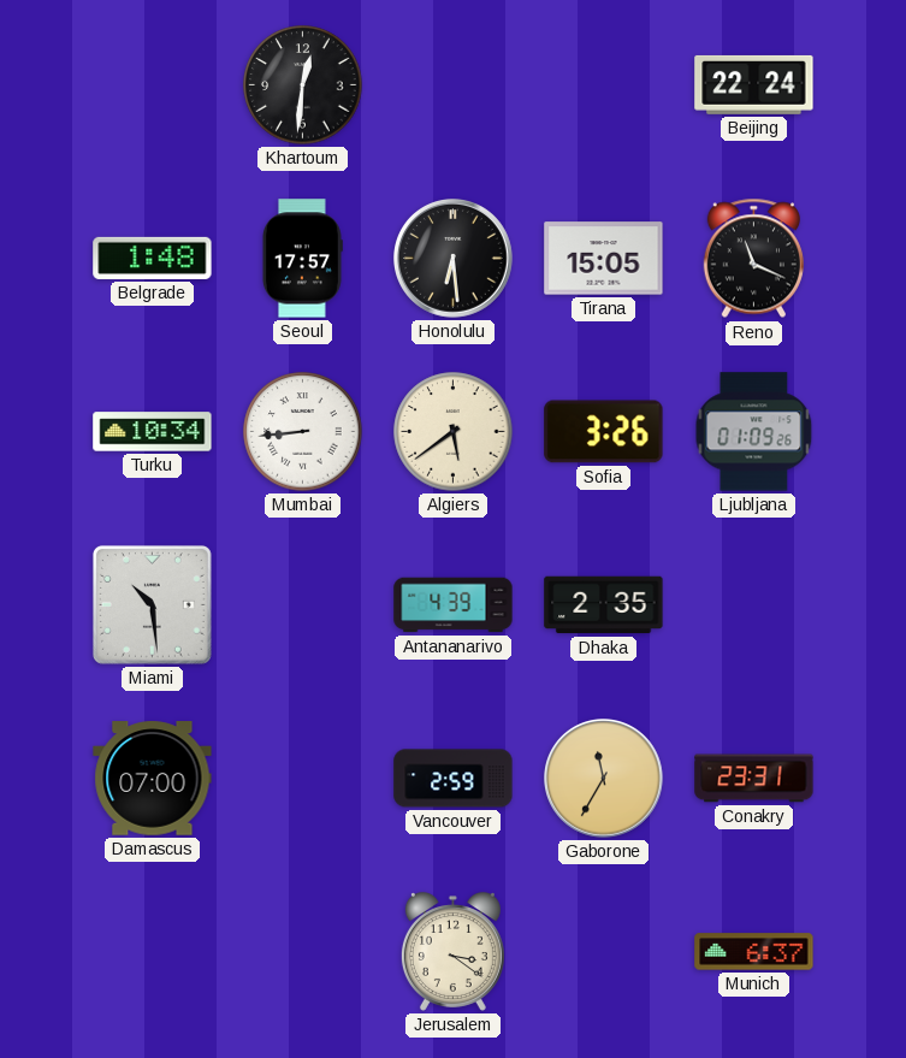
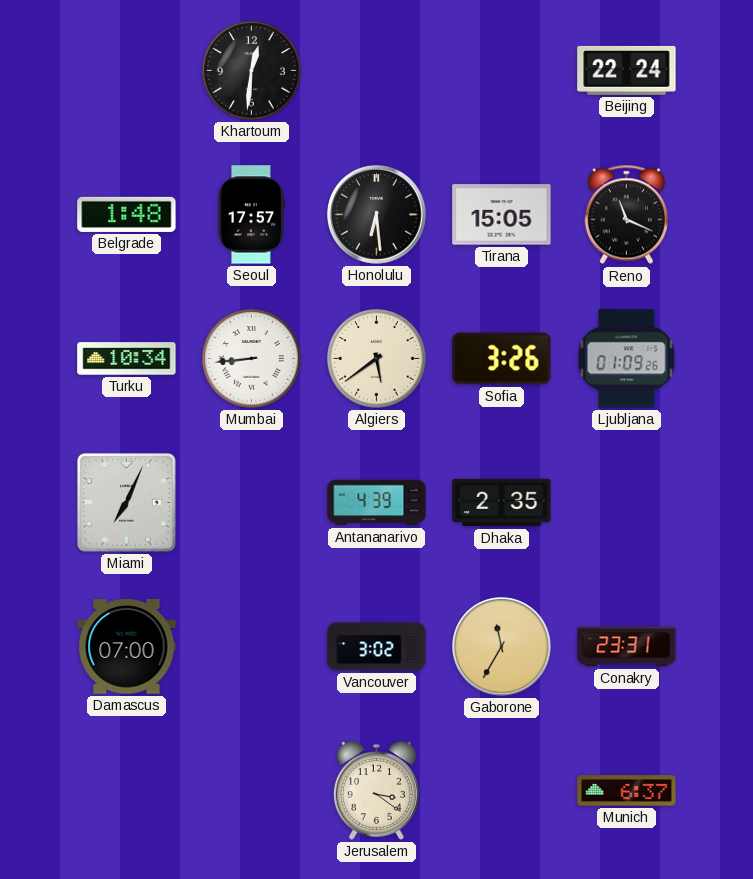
Miami: 10:29 -> 7:04 (126, 502)
Vancouver: 2:59 -> 3:02 (377, 647)
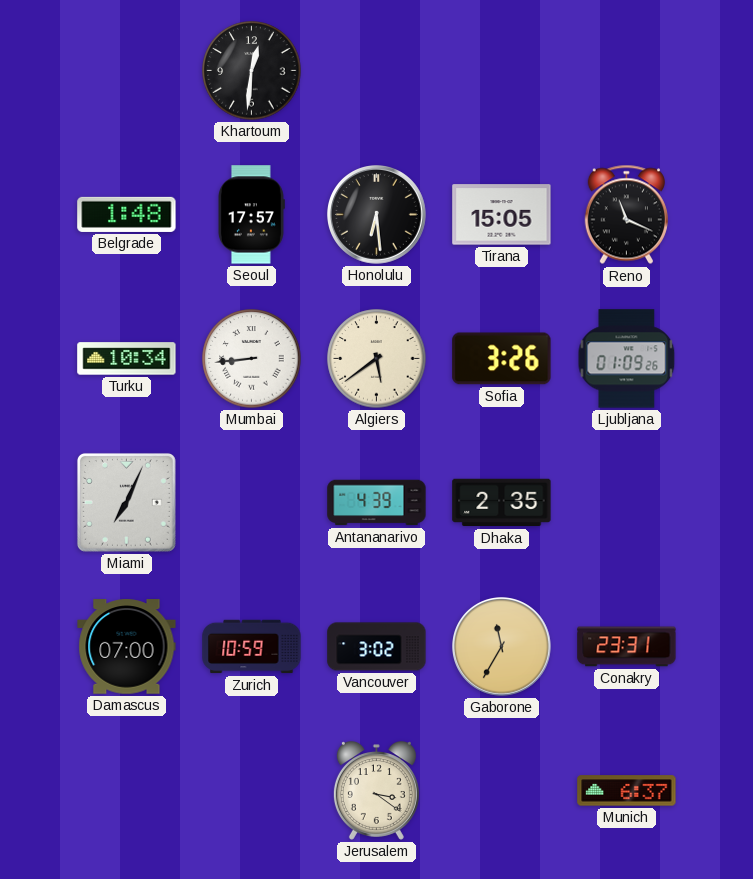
Beijing: 22:24 -> none (627, 70)
Zurich: none -> 10:59 (252, 647)
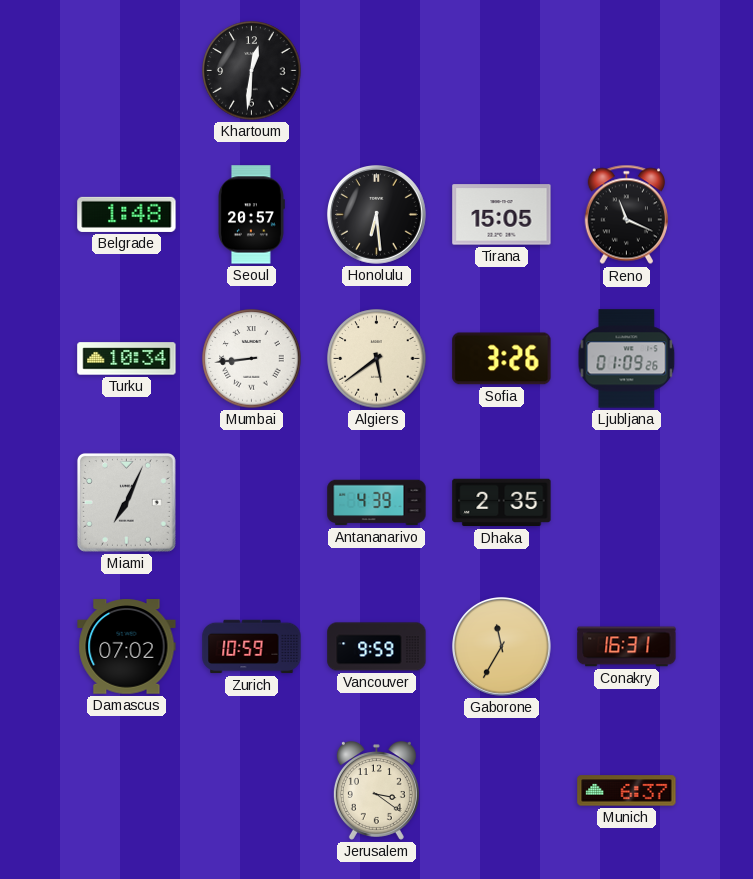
Seoul: 17:57 -> 20:57 (251, 215)
Damascus: 07:00 -> 07:02 (127, 647)
Vancouver: 3:02 -> 9:59 (377, 647)
Conakry: 23:31 -> 16:31 (627, 647)
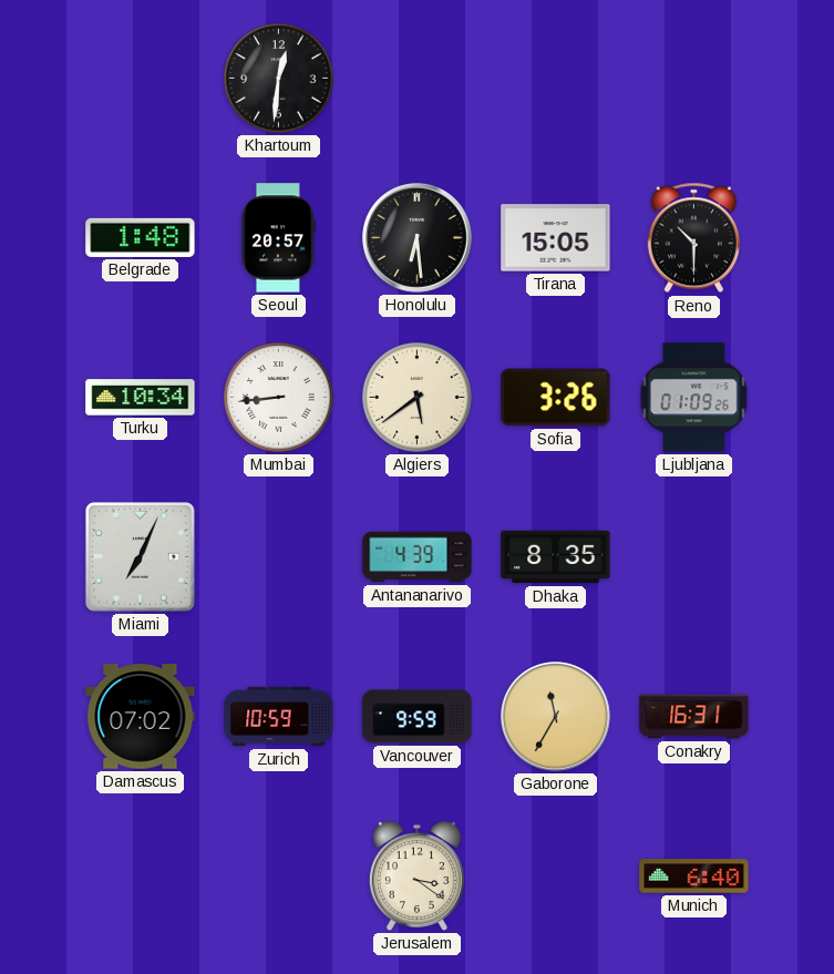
Reno: 11:19 -> 10:30 (693, 238)
Dhaka: 2:35 -> 8:35 (556, 557)
Munich: 6:37 -> 6:40 (694, 876)
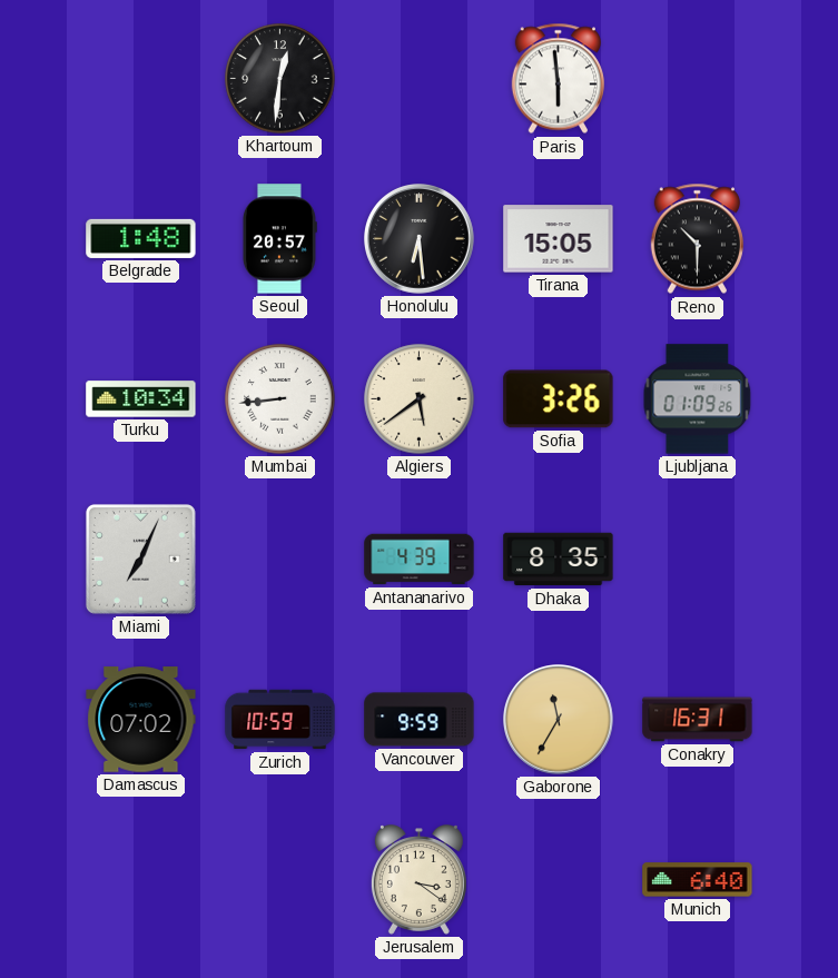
Paris: none -> 5:59 (558, 79)
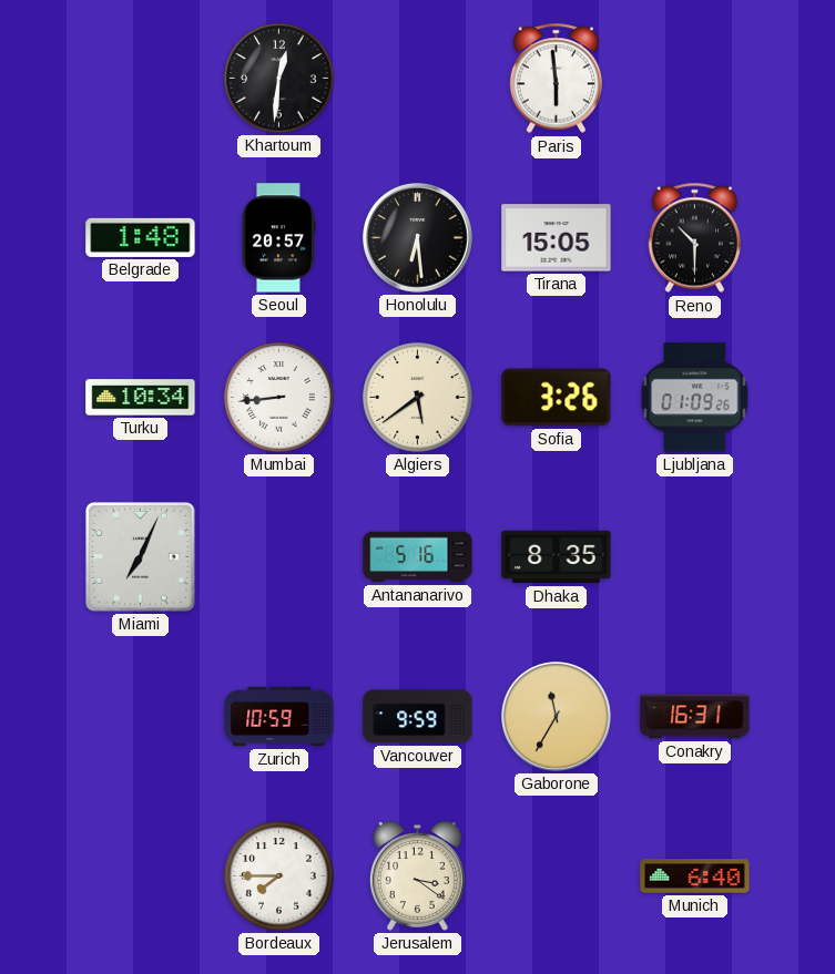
Antananarivo: 4:39 -> 5:16 (418, 557)
Damascus: 07:02 -> none (141, 720)
Bordeaux: none -> 7:45 (279, 876)
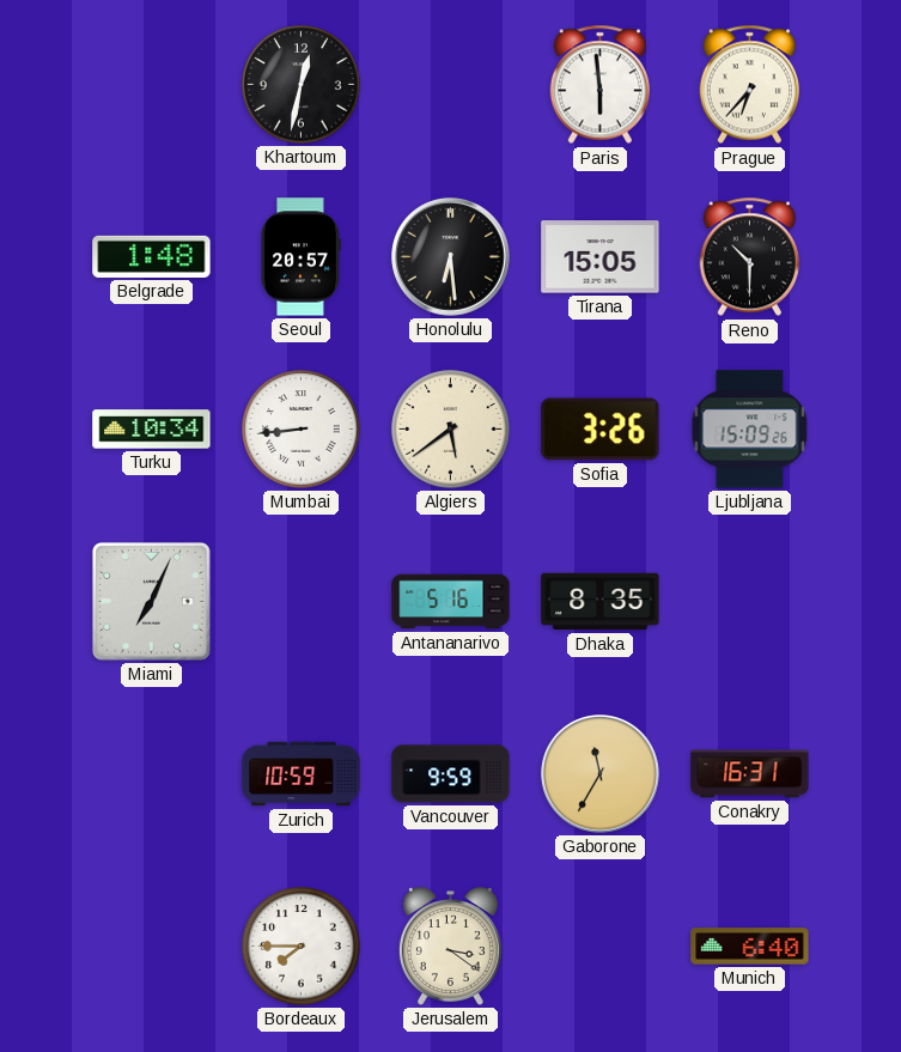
Khartoum: 12:31 -> 12:32 (302, 85)
Prague: none -> 6:37 (749, 85)
Ljubljana: 01:09 -> 15:09 (750, 430)
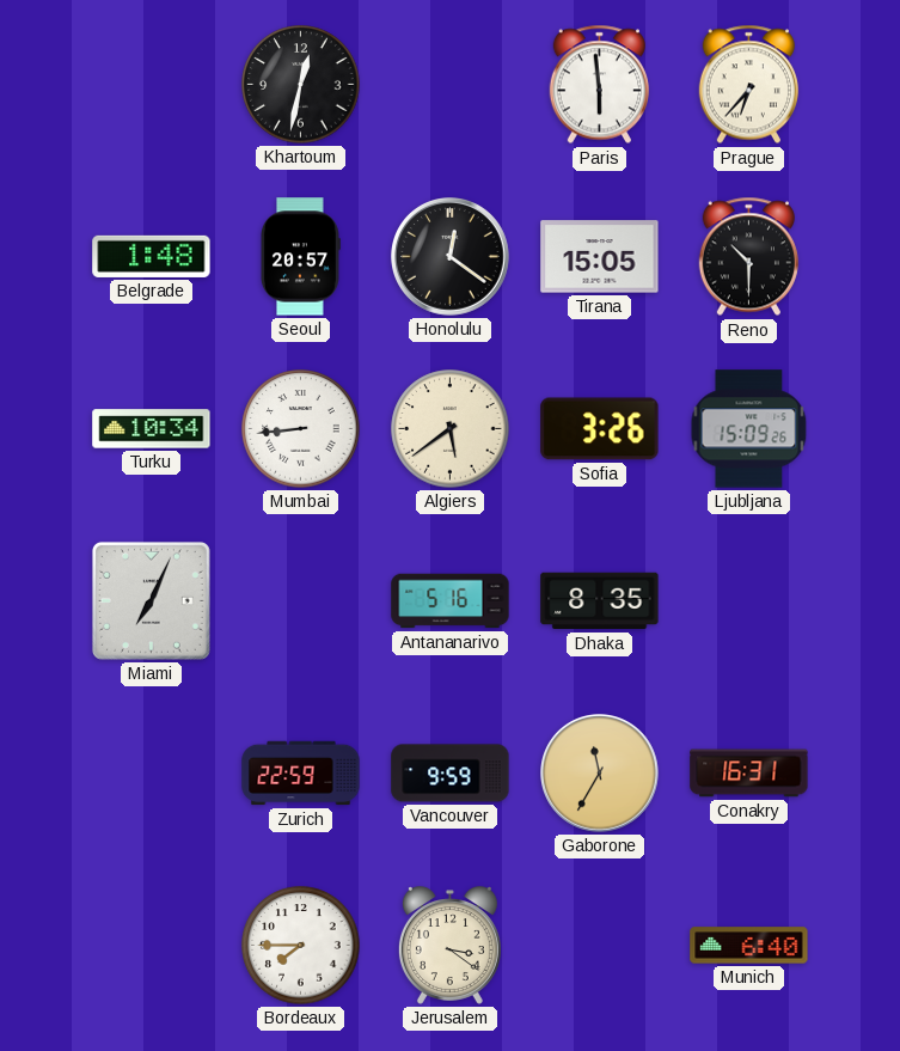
Honolulu: 6:29 -> 12:21 (451, 257)
Zurich: 10:59 -> 22:59 (301, 774)
